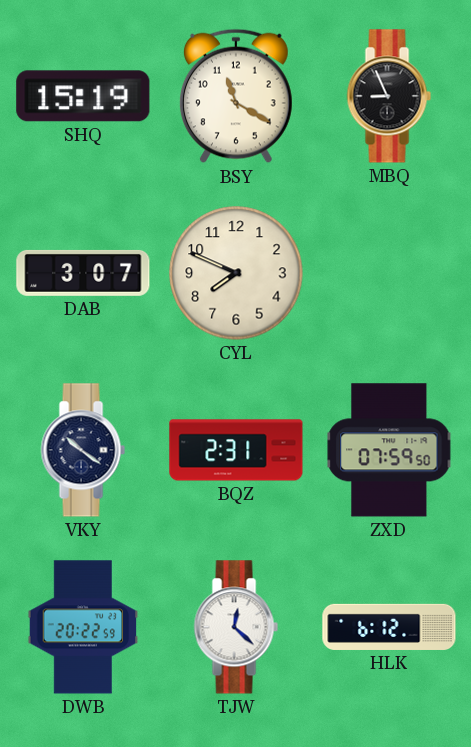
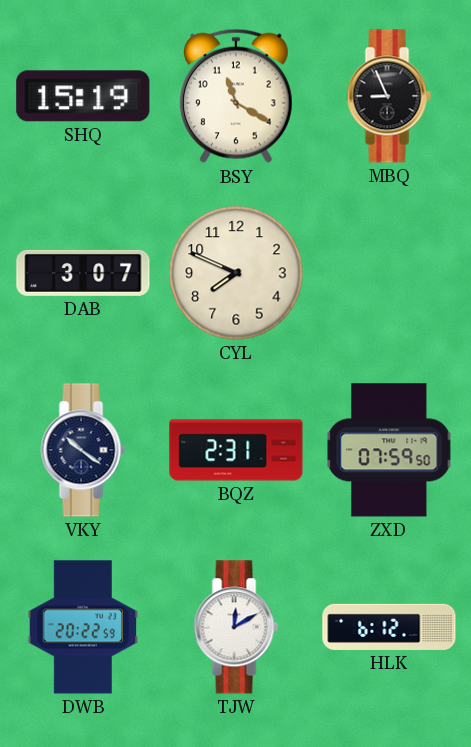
TJW: 12:22 -> 12:10 (236, 627)
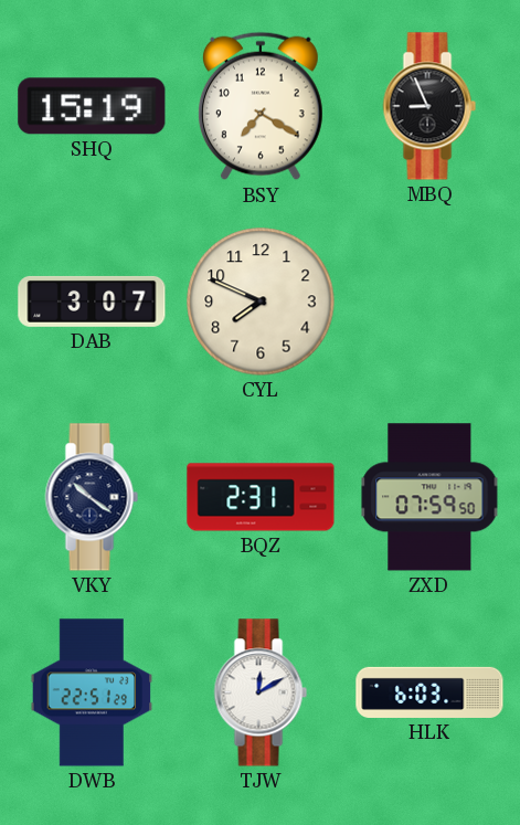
BSY: 11:20 -> 7:20 (261, 106)
DWB: 20:22 -> 22:51 (92, 692)
HLK: 6:12 -> 6:03 (429, 692)
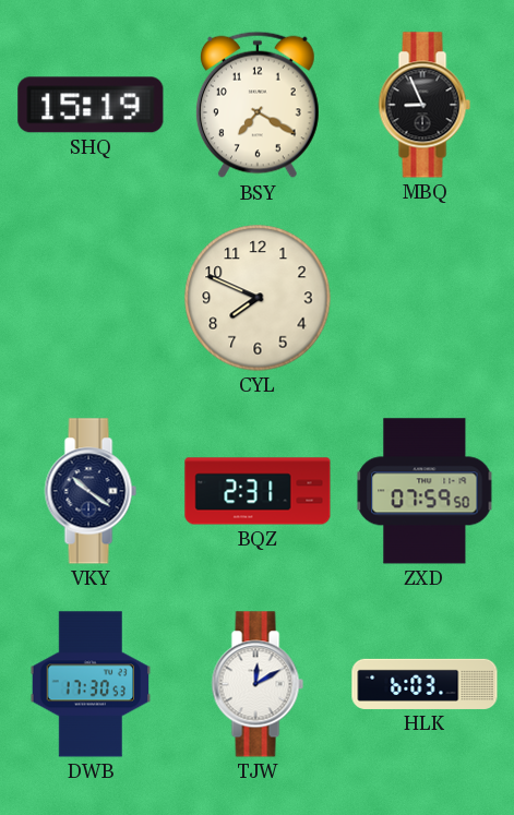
DAB: 3:07 -> none (92, 302)
DWB: 22:51 -> 17:30 (91, 684)
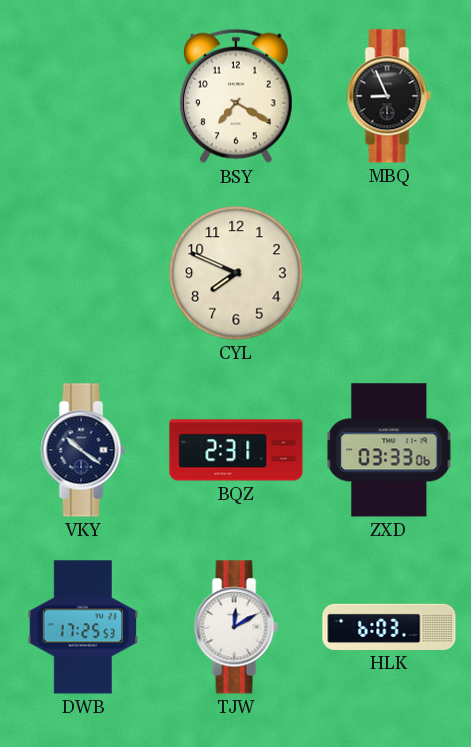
SHQ: 15:19 -> none (91, 105)
ZXD: 07:59 -> 03:33 (389, 450)
DWB: 17:30 -> 17:25 (83, 627)
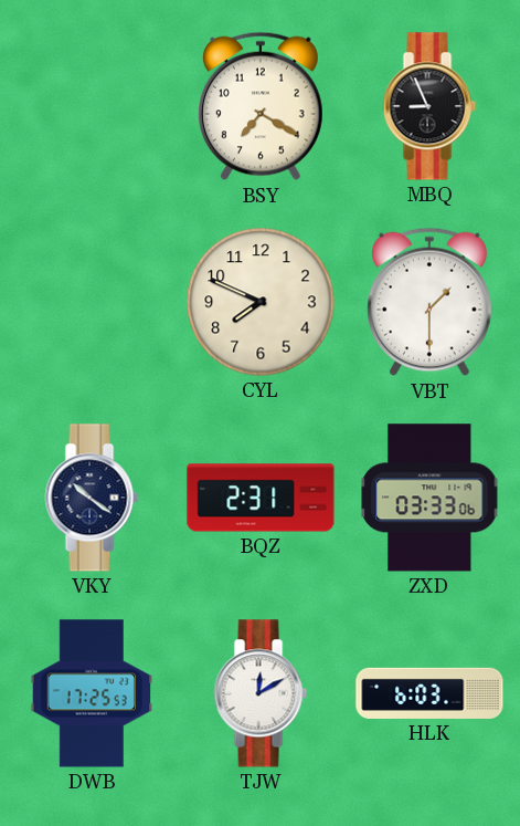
VBT: none -> 1:30 (429, 302)
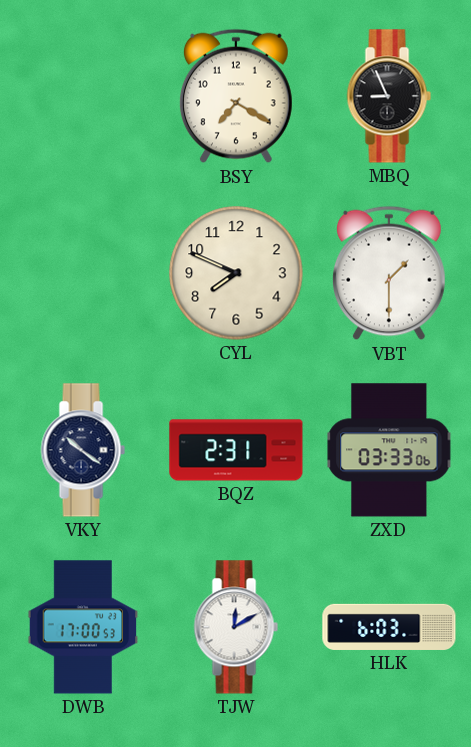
DWB: 17:25 -> 17:00 (83, 627)
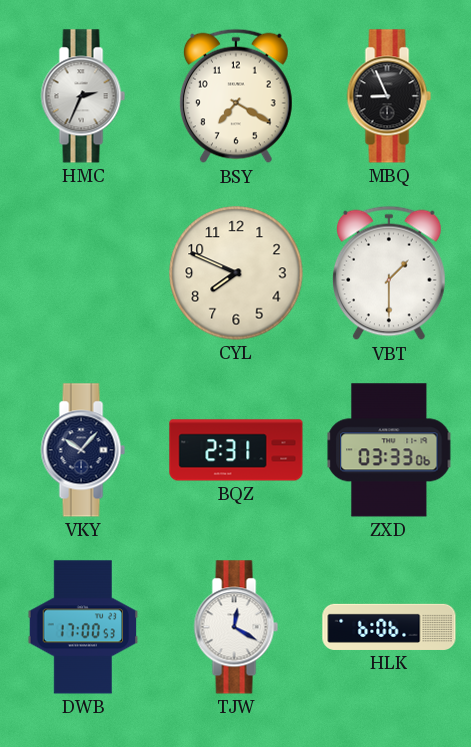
HMC: none -> 2:34 (83, 96)
VKY: 10:21 -> 10:07 (83, 450)
TJW: 12:10 -> 12:20 (236, 627)
HLK: 6:03 -> 6:06 (389, 627)
